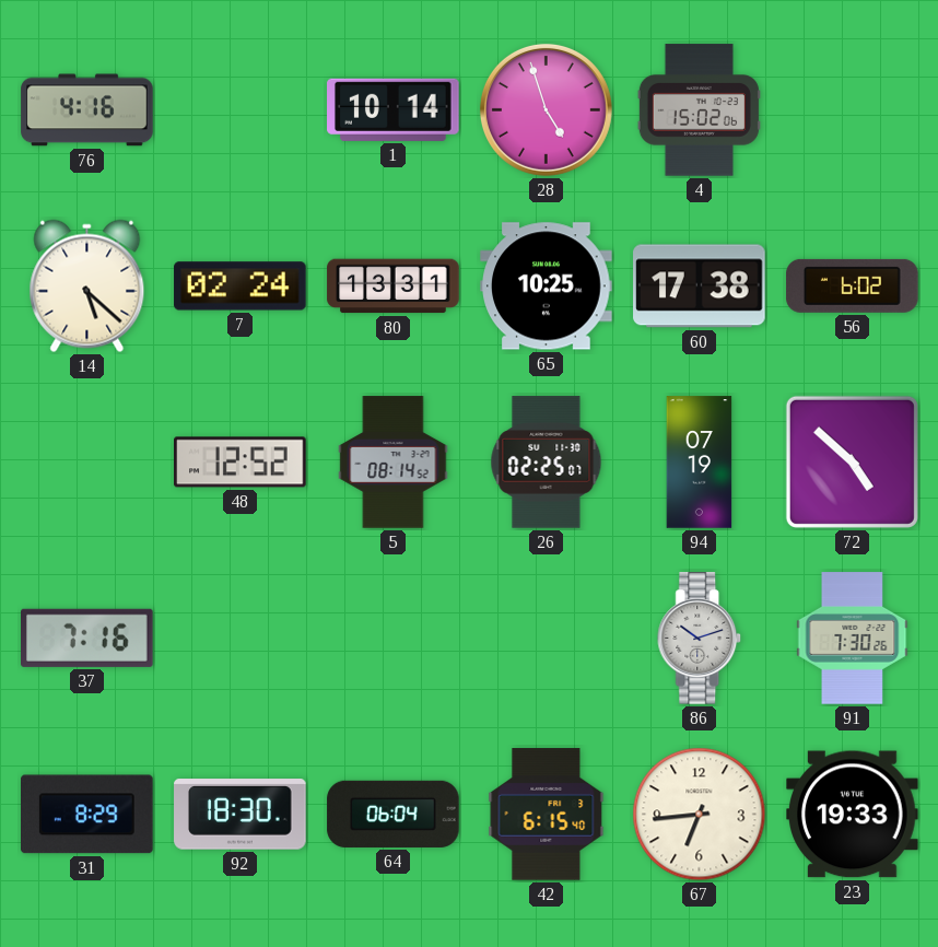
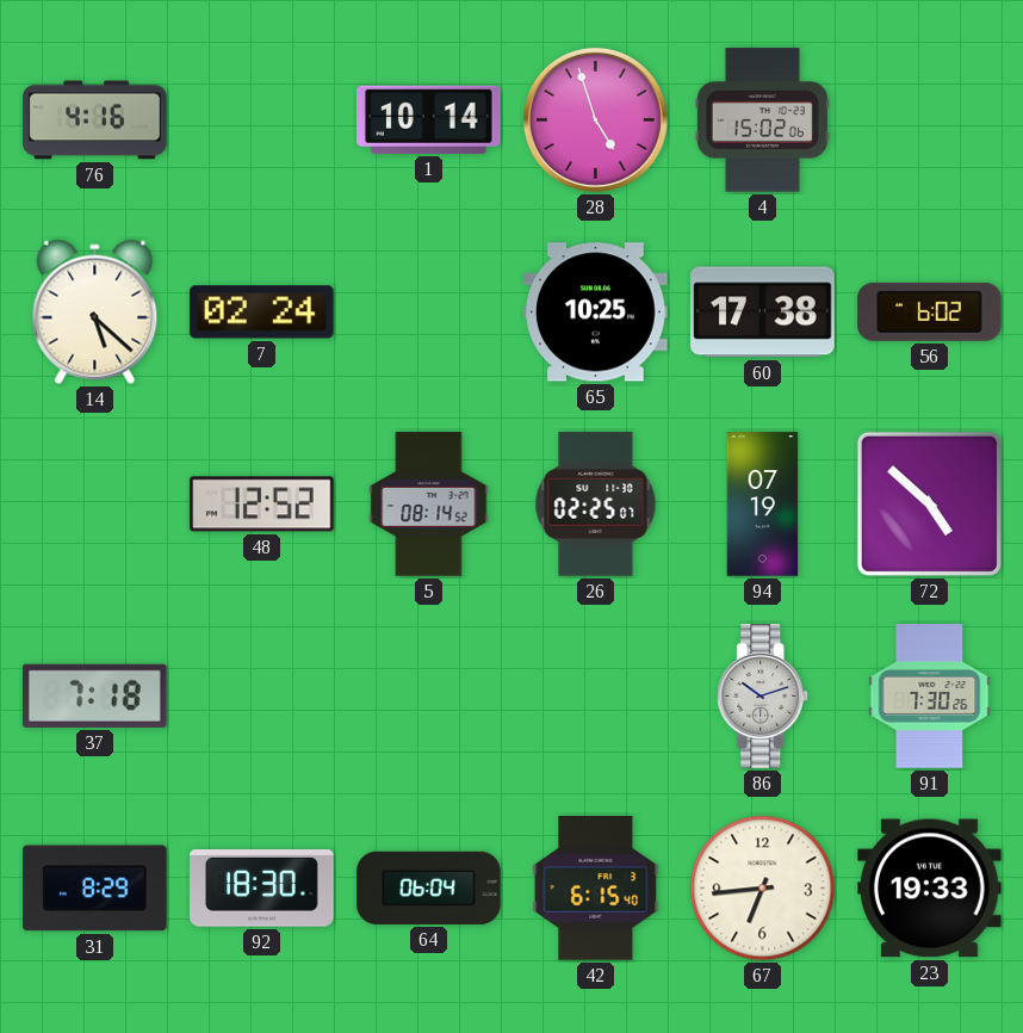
80: 13:31 -> none (394, 287)
37: 7:16 -> 7:18 (95, 695)
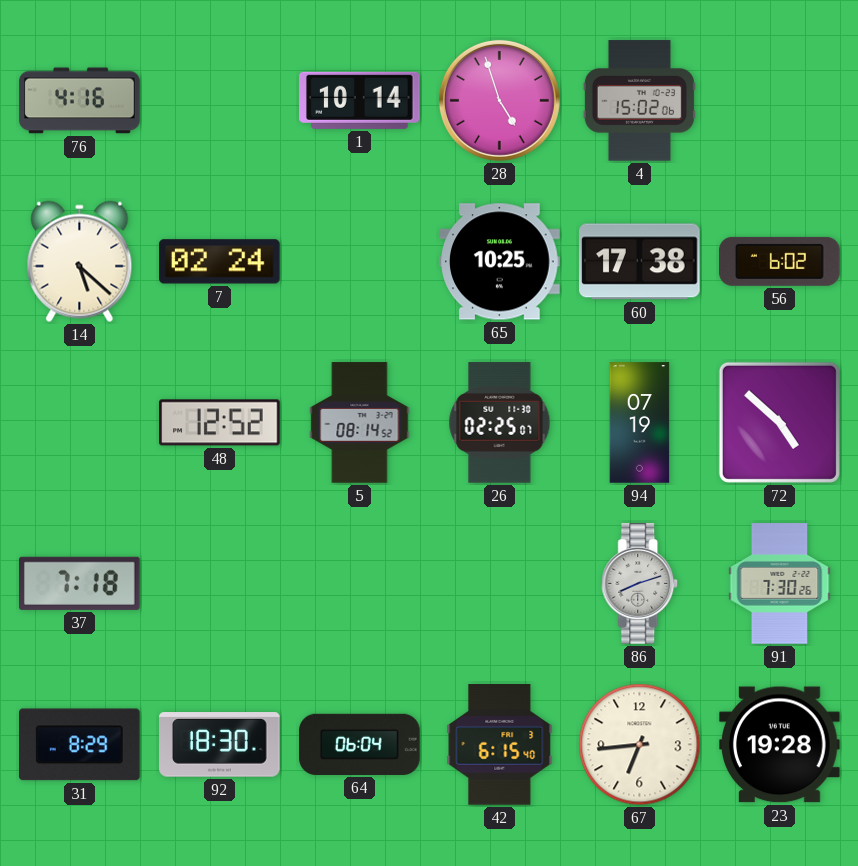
86: 10:12 -> 8:12 (640, 584)
23: 19:33 -> 19:28 (780, 745)
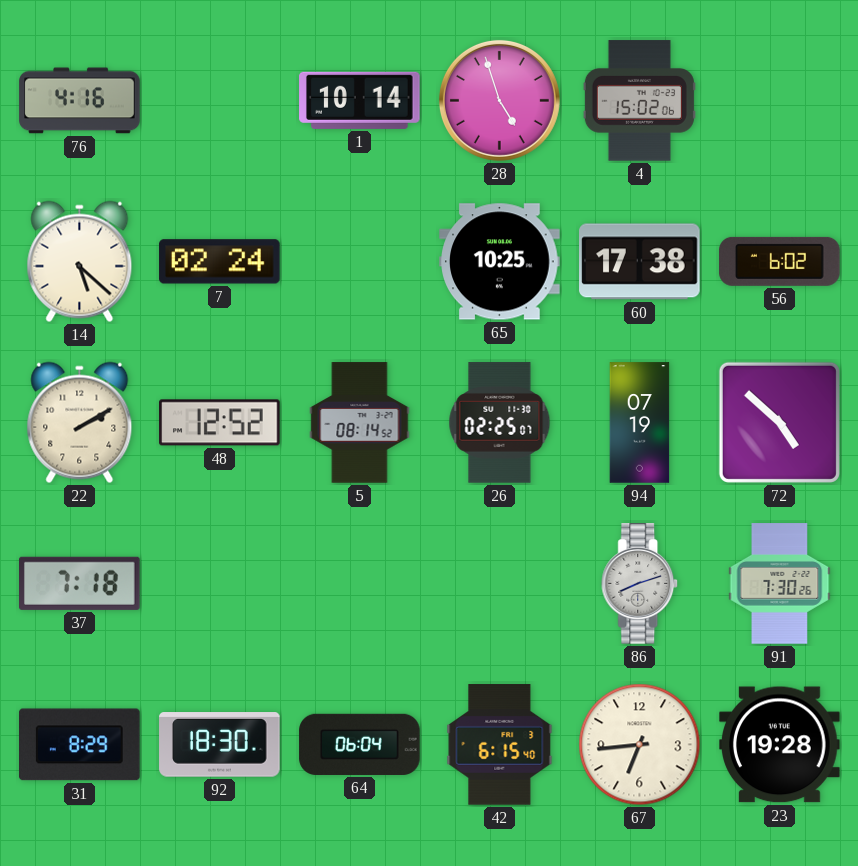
22: none -> 2:10 (80, 423)
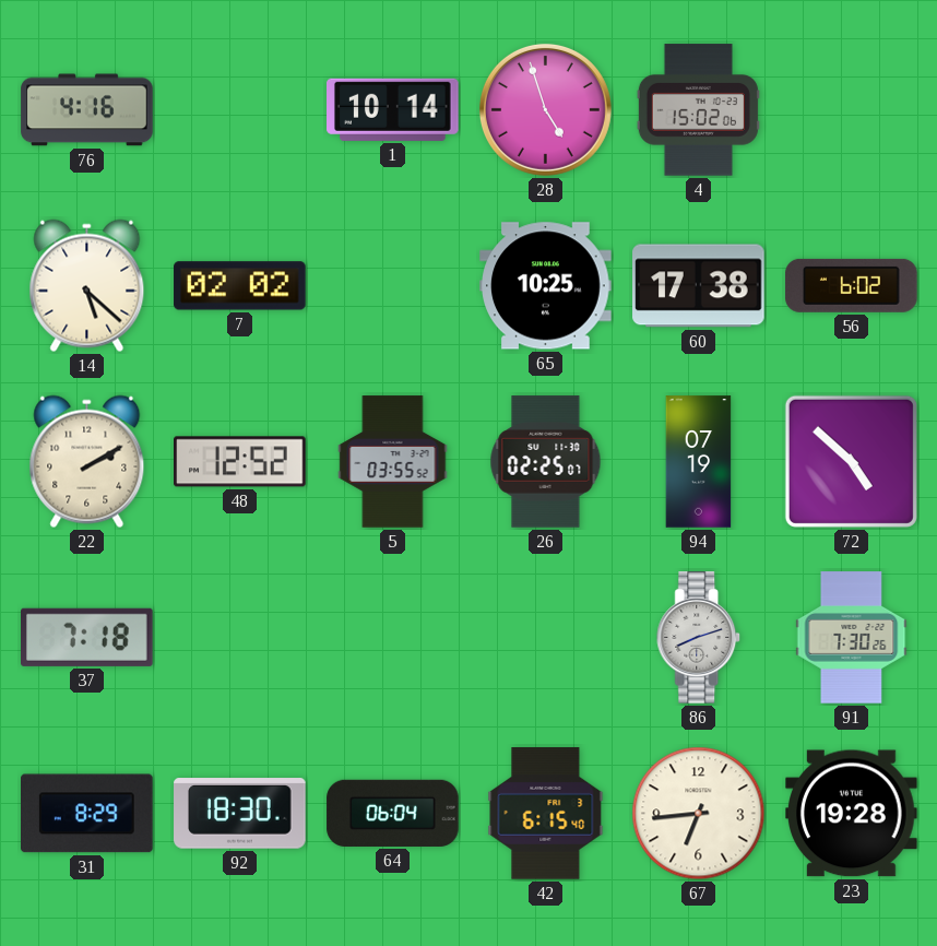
7: 02:24 -> 02:02 (240, 286)
5: 08:14 -> 03:55 (393, 462)
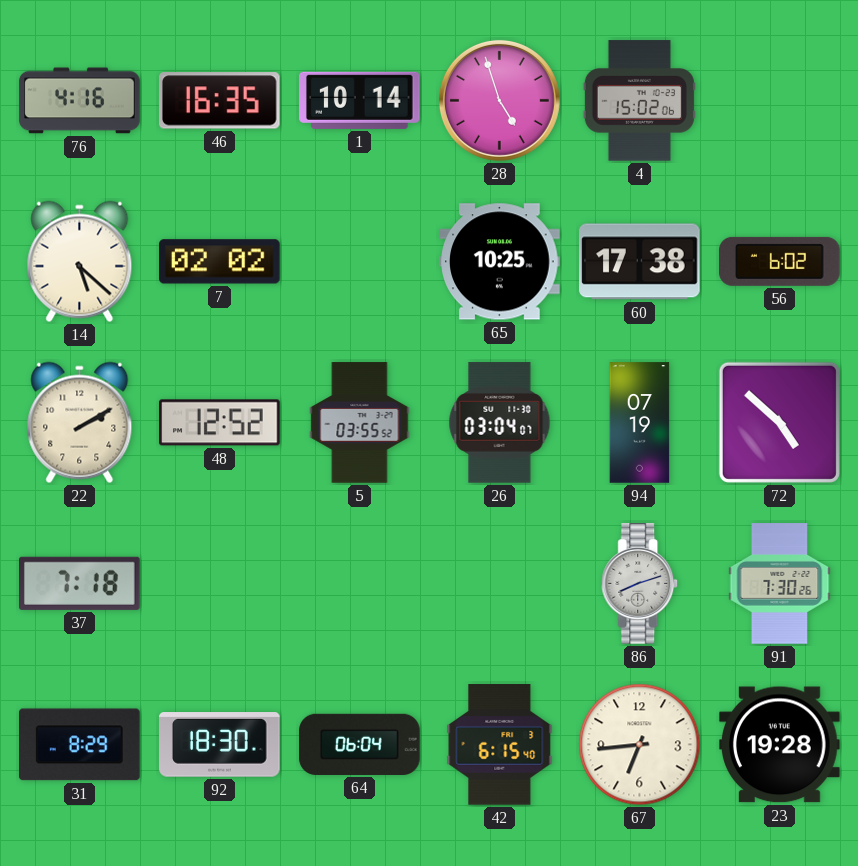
46: none -> 16:35 (220, 101)
26: 02:25 -> 03:04 (500, 423)
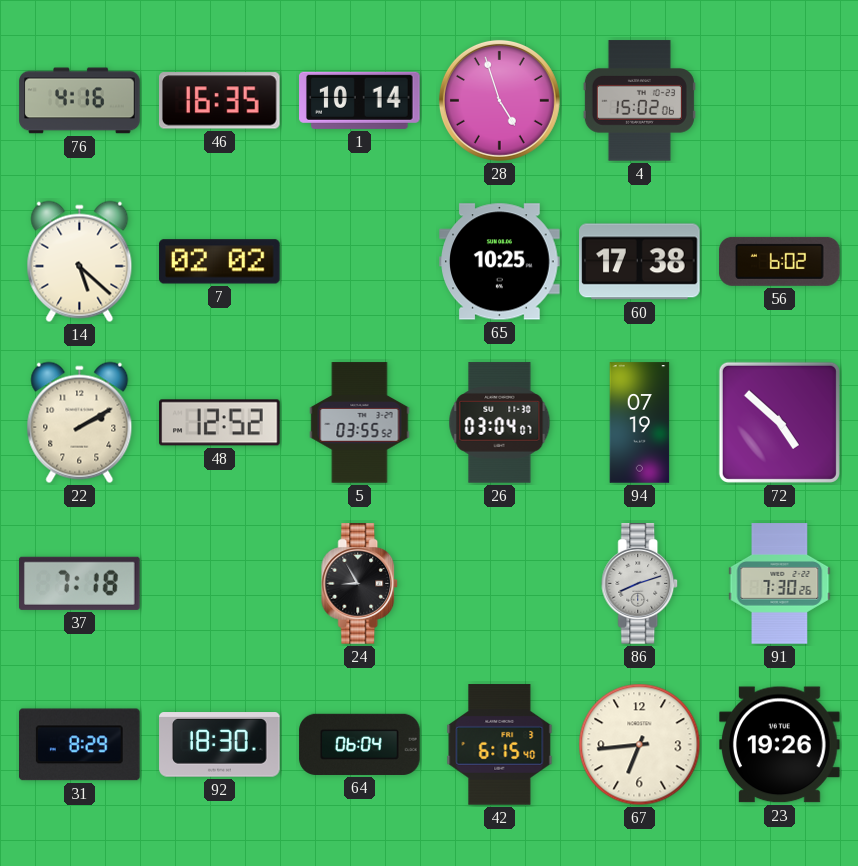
24: none -> 8:55 (360, 584)
23: 19:28 -> 19:26 (780, 745)
